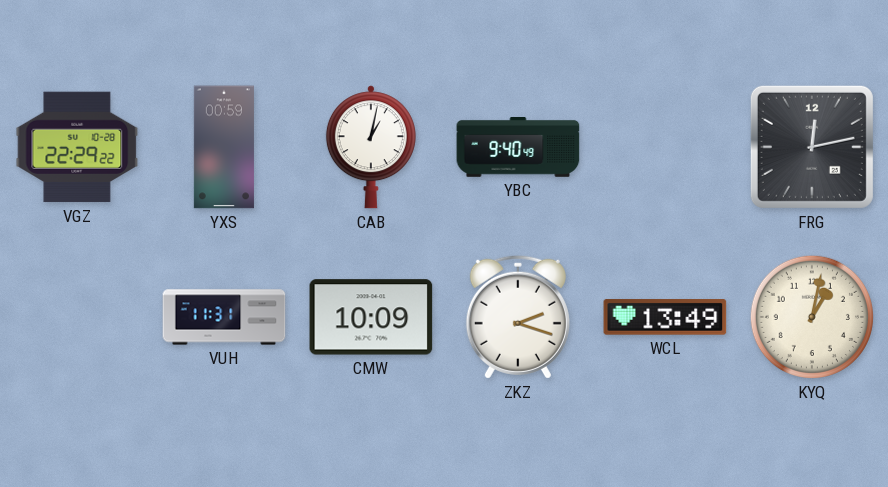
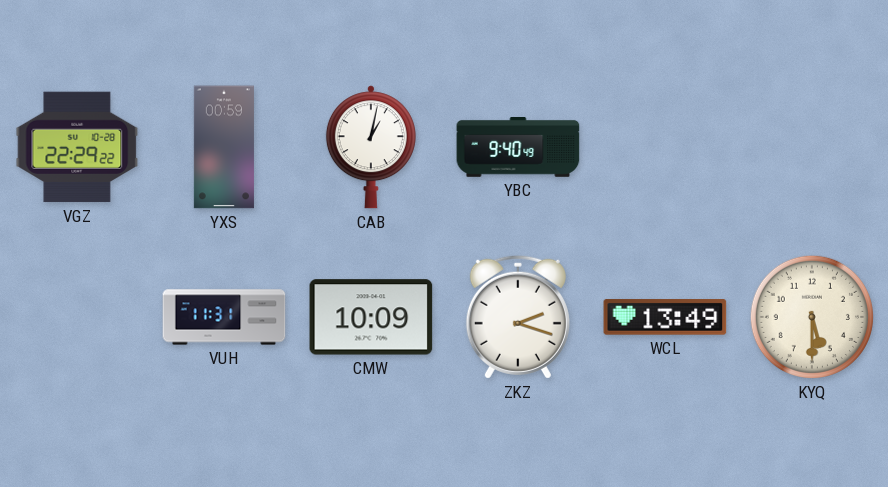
FRG: 12:13 -> none (812, 147)
KYQ: 1:02 -> 5:30 (812, 317)
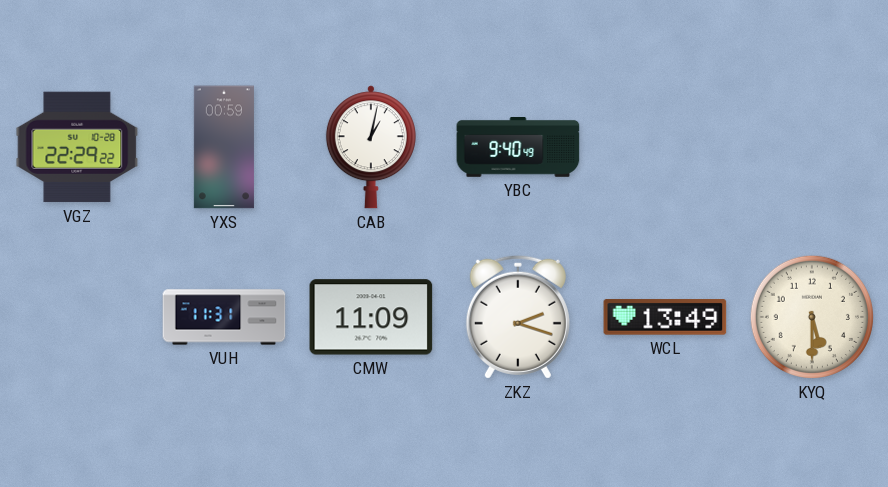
CMW: 10:09 -> 11:09 (371, 317)
